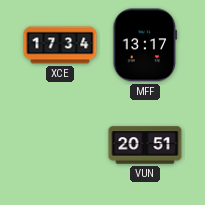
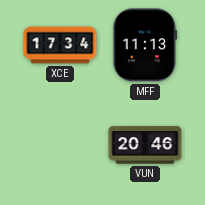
MFF: 13:17 -> 11:13 (145, 45)
VUN: 20:51 -> 20:46 (145, 145)
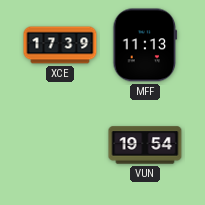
XCE: 17:34 -> 17:39 (60, 45)
VUN: 20:46 -> 19:54 (145, 145)
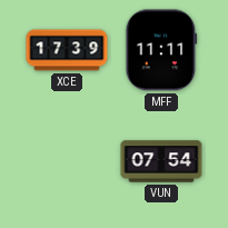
MFF: 11:13 -> 11:11 (161, 50)
VUN: 19:54 -> 07:54 (161, 161)
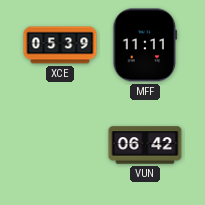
XCE: 17:39 -> 05:39 (60, 45)
VUN: 07:54 -> 06:42 (145, 145)
